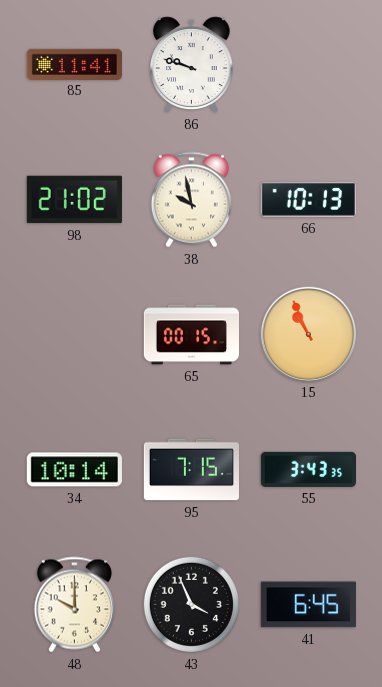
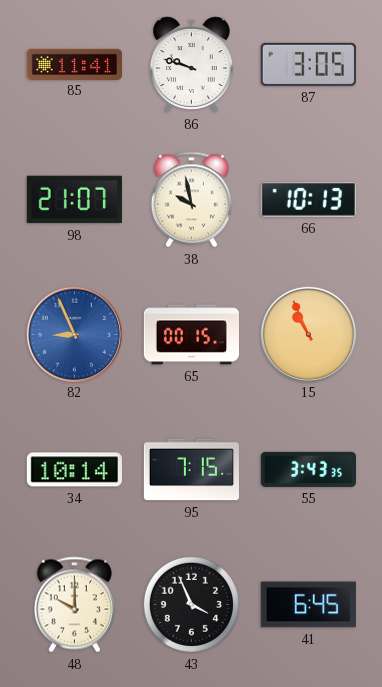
87: none -> 3:05 (308, 64)
98: 21:02 -> 21:07 (74, 200)
82: none -> 8:56 (74, 334)
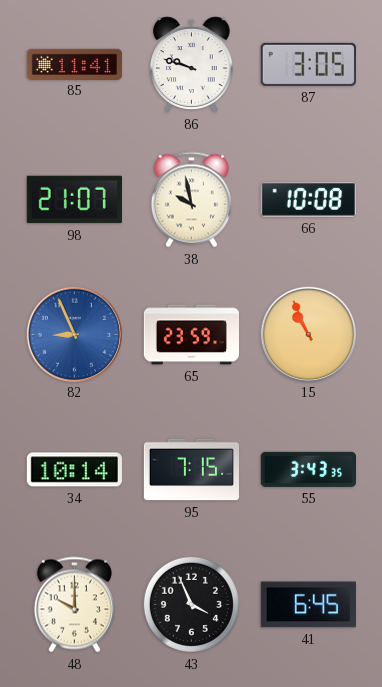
66: 10:13 -> 10:08 (308, 200)
65: 00:15 -> 23:59 (191, 335)
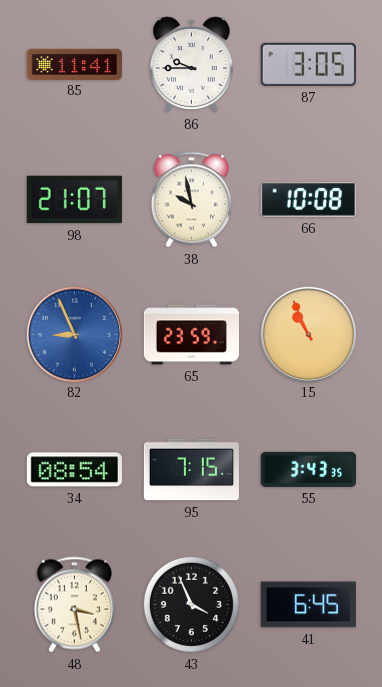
86: 9:48 -> 9:45 (192, 65)
34: 10:14 -> 08:54 (74, 470)
48: 10:00 -> 3:28 (74, 605)
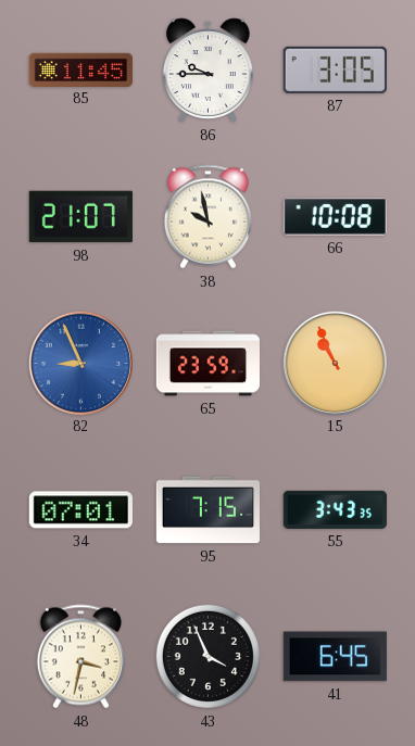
85: 11:41 -> 11:45 (80, 69)
34: 08:54 -> 07:01 (80, 510)
48: 3:28 -> 3:32 (80, 657)
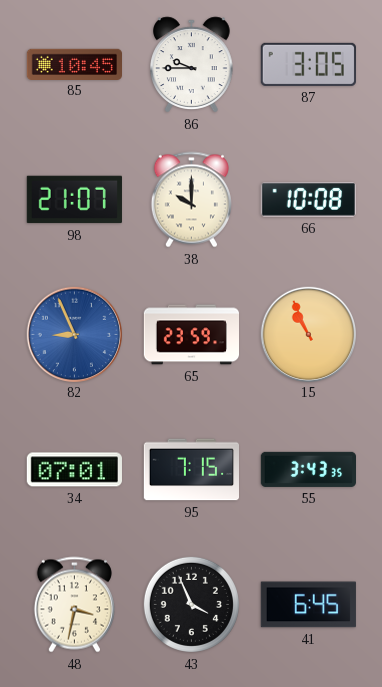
85: 11:45 -> 10:45 (74, 64)
38: 9:58 -> 10:00 (191, 200)
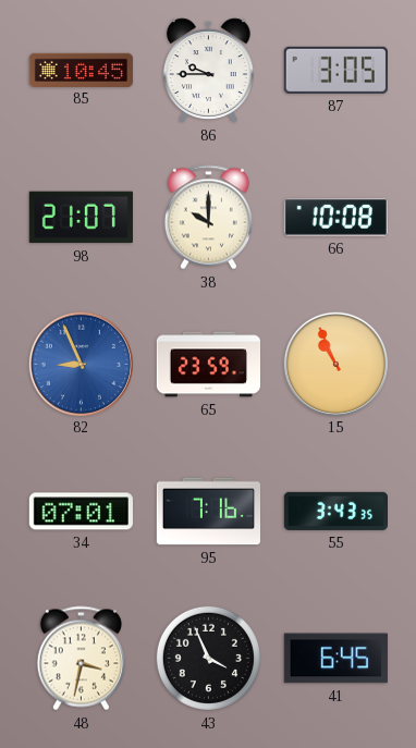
95: 7:15 -> 7:16 (208, 512)
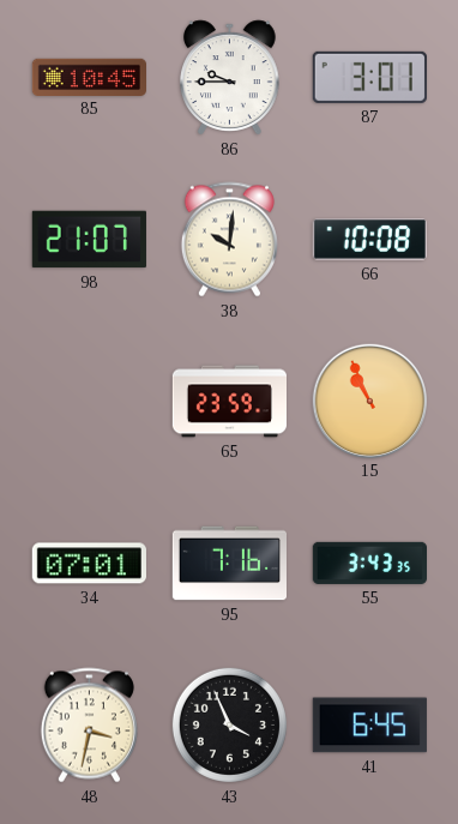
87: 3:05 -> 3:01 (369, 77)
38: 10:00 -> 10:01 (229, 240)
82: 8:56 -> none (81, 364)
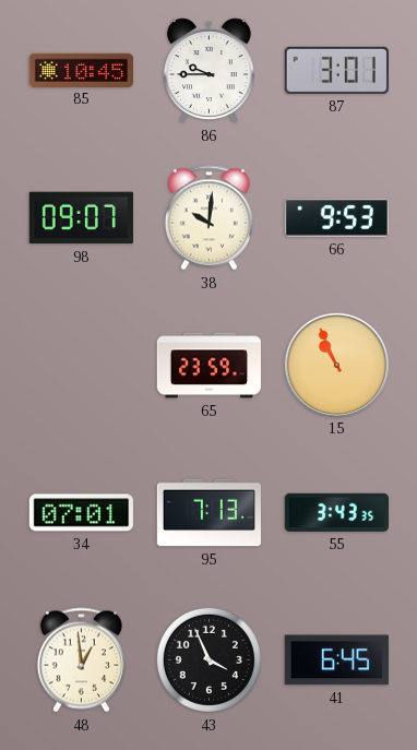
98: 21:07 -> 09:07 (81, 218)
66: 10:08 -> 9:53 (336, 218)
95: 7:16 -> 7:13 (208, 513)
48: 3:32 -> 12:59 (81, 660)
